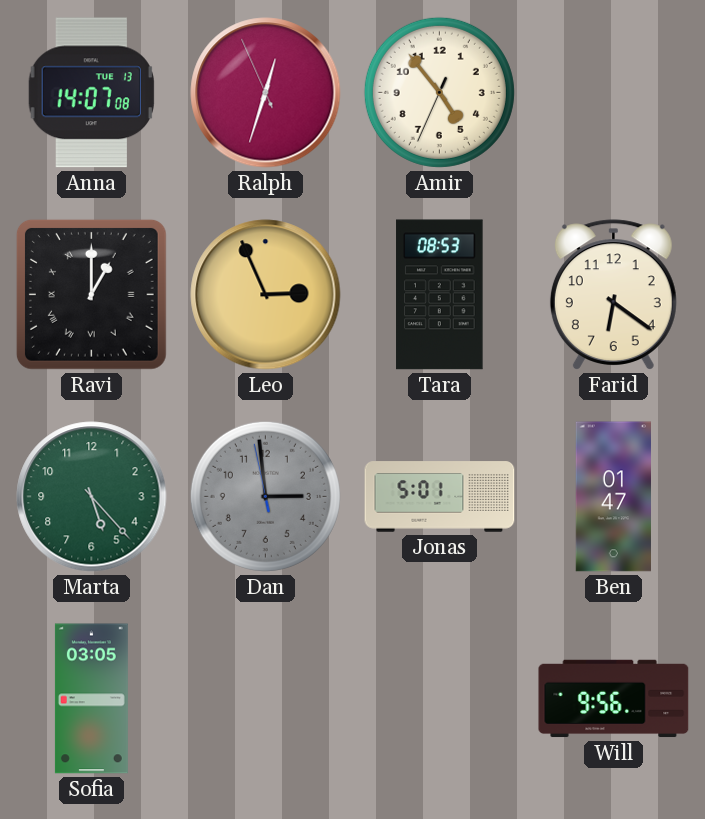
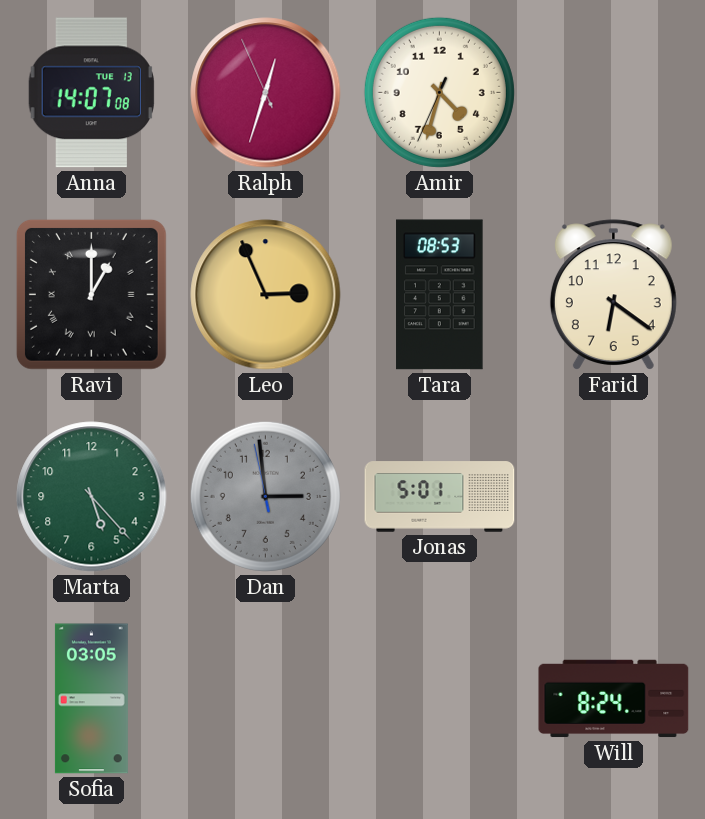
Amir: 4:53 -> 4:32 (439, 92)
Ben: 01:47 -> none (613, 497)
Will: 9:56 -> 8:24 (614, 699)
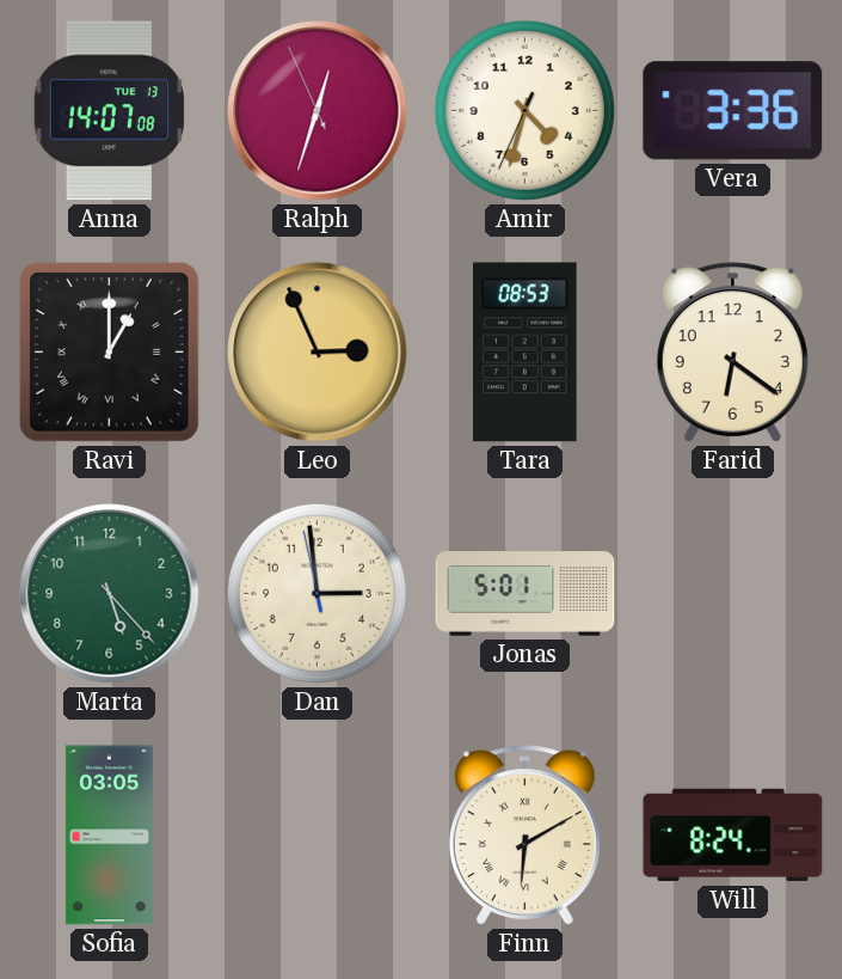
Vera: none -> 3:36 (733, 111)
Dan dial: grey -> cream (316, 593)
Finn: none -> 6:10 (524, 836)
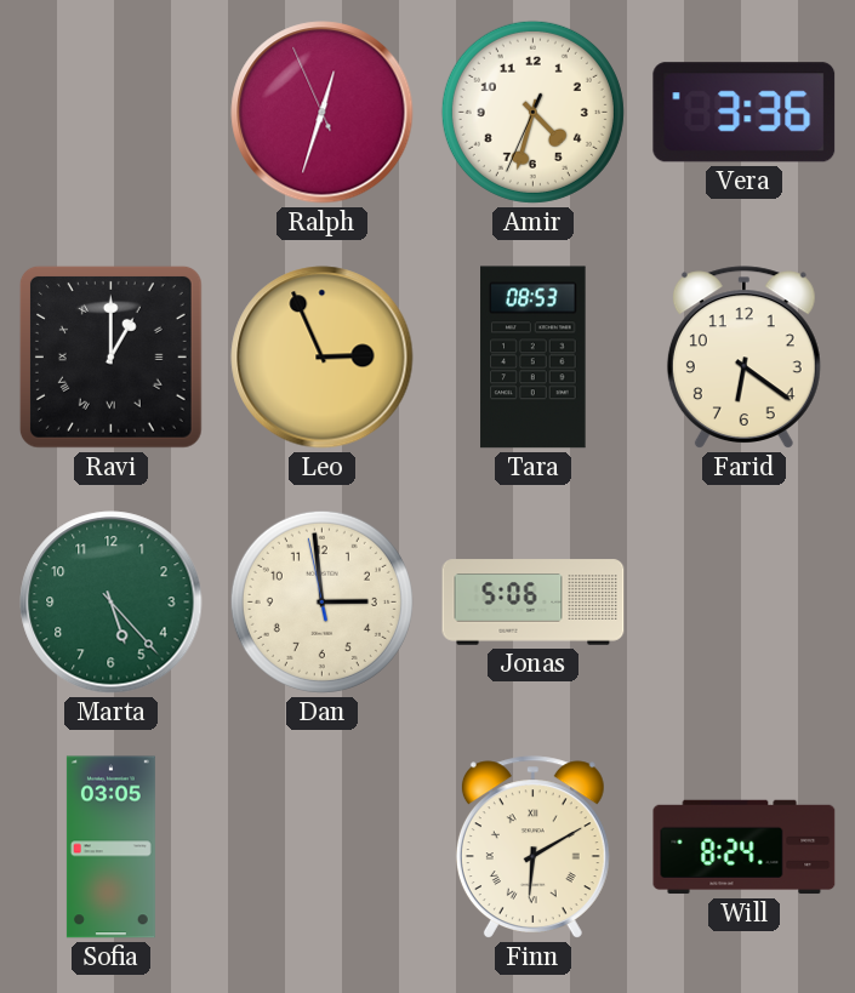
Anna: 14:07 -> none (109, 111)
Jonas: 5:01 -> 5:06 (534, 603)
